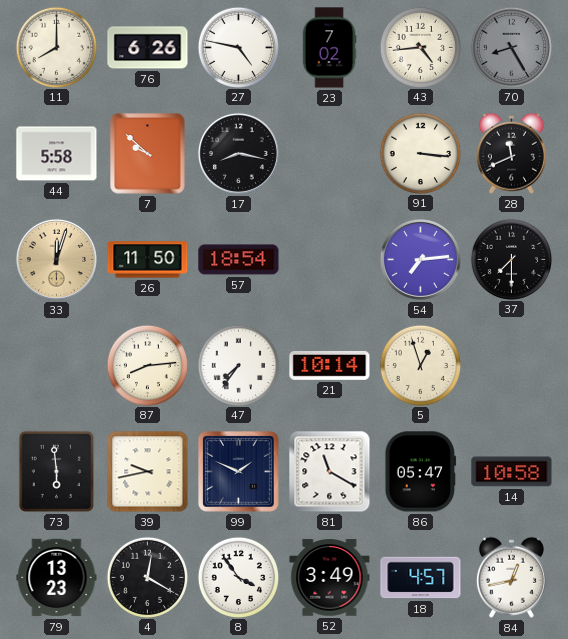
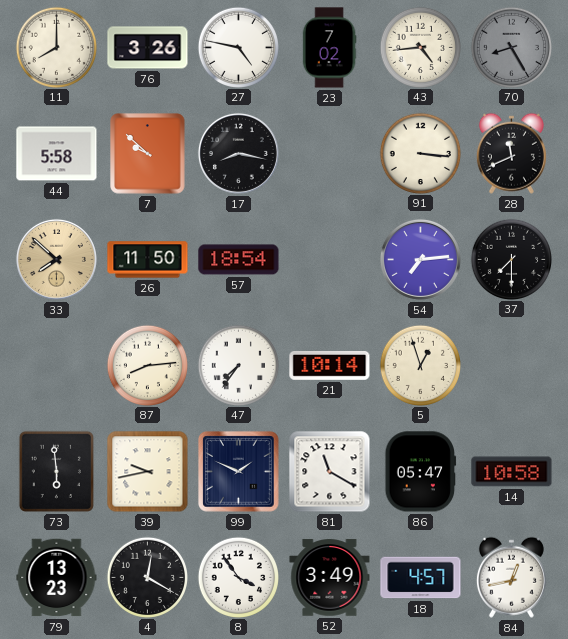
76: 6:26 -> 3:26 (148, 48)
33: 12:03 -> 7:52 (56, 259)
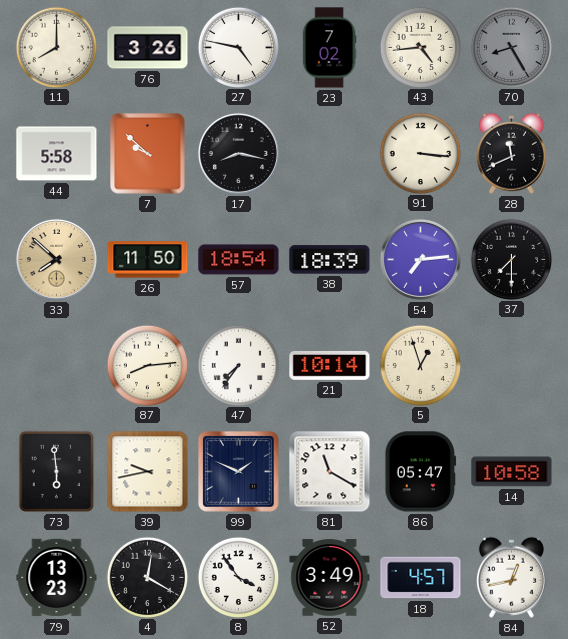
38: none -> 18:39 (330, 260)
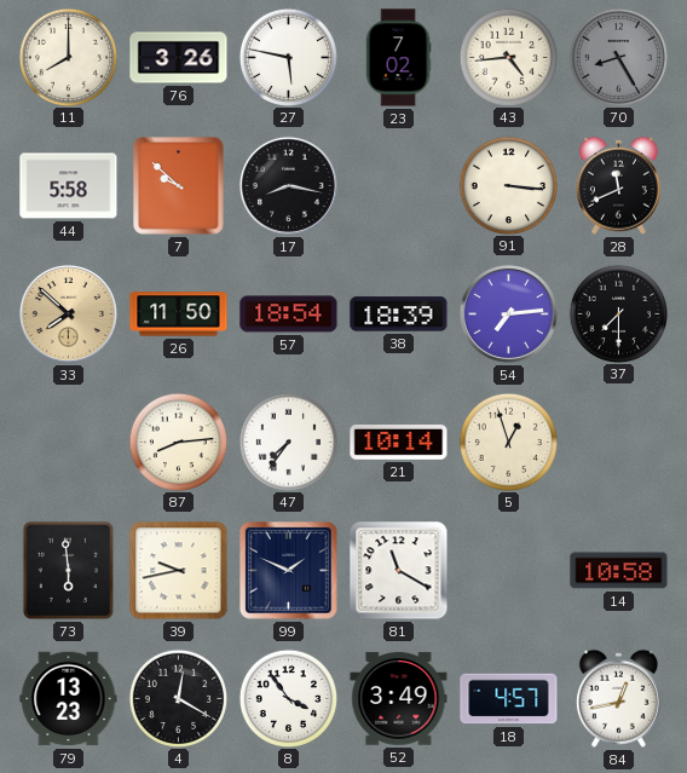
27: 4:47 -> 5:47 (288, 57)
86: 05:47 -> none (421, 472)
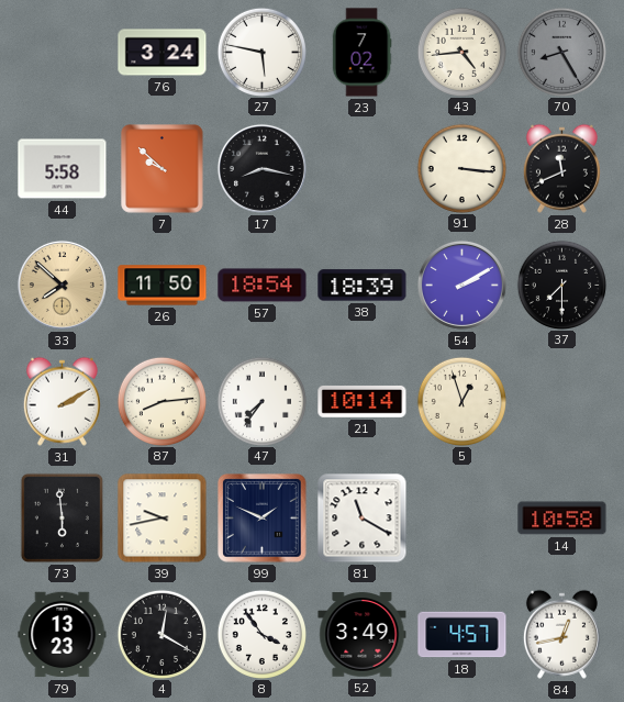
11: 8:00 -> none (68, 57)
76: 3:26 -> 3:24 (163, 53)
54: 7:14 -> 2:10 (461, 285)
31: none -> 2:10 (62, 401)
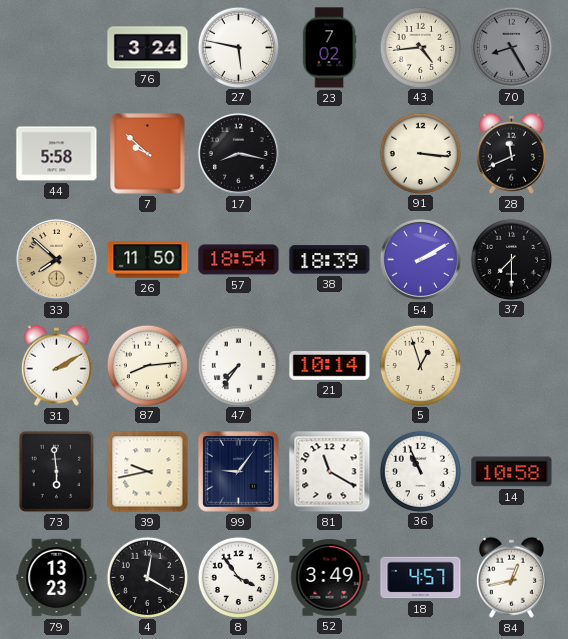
99: 1:49 -> 9:06 (239, 472)
36: none -> 10:56 (420, 471)
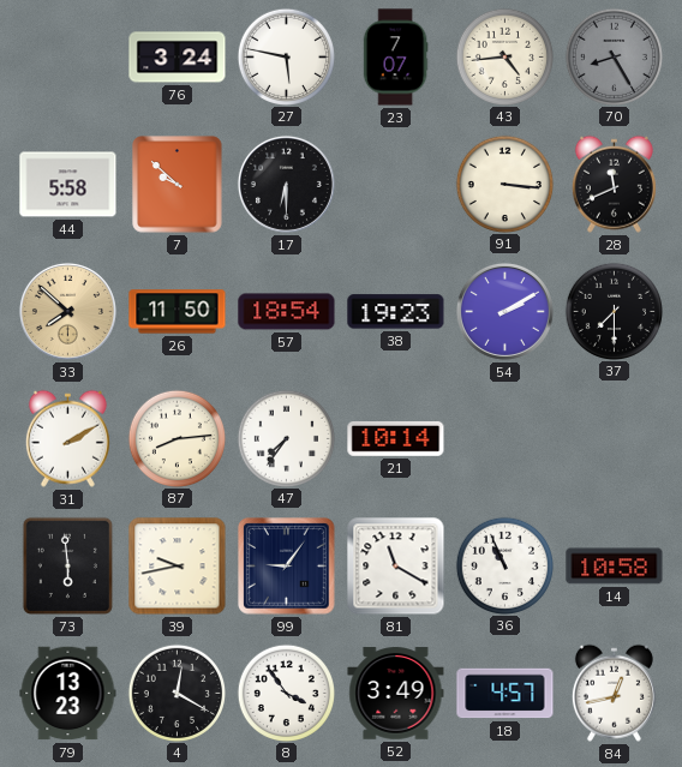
23: 7:02 -> 7:07 (395, 58)
17: 8:17 -> 6:30 (286, 184)
38: 18:39 -> 19:23 (396, 312)
5: 12:57 -> none (420, 365)
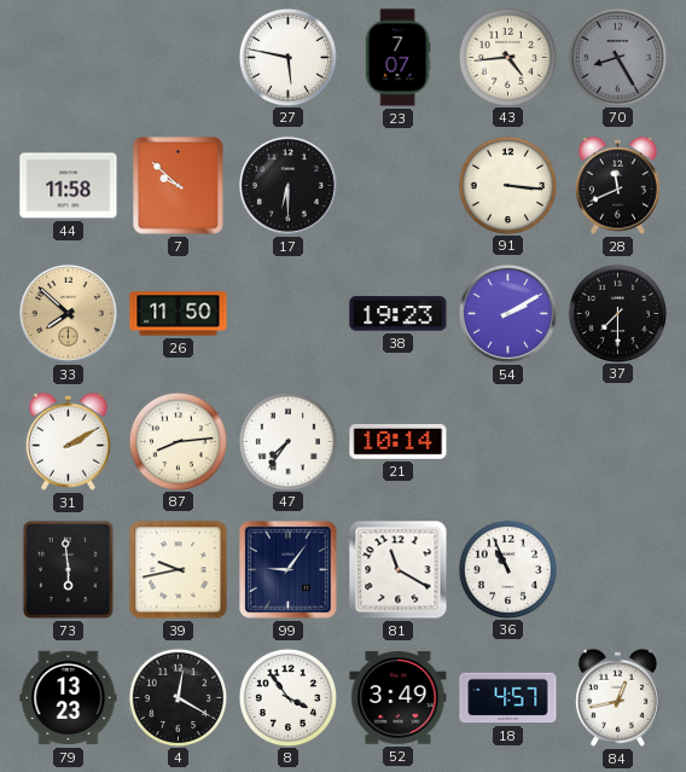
76: 3:24 -> none (178, 58)
44: 5:58 -> 11:58 (69, 186)
57: 18:54 -> none (287, 312)
14: 10:58 -> none (615, 567)
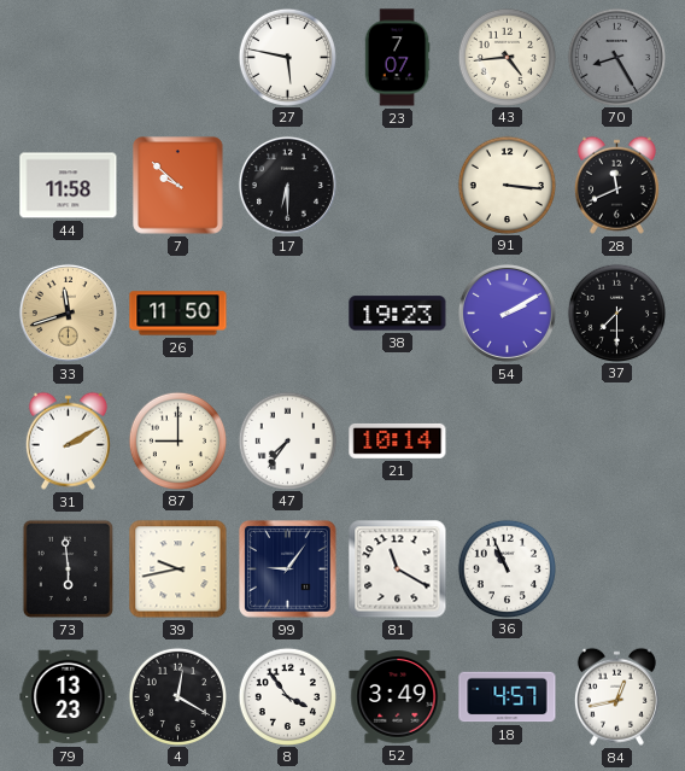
33: 7:52 -> 11:42 (68, 313)
87: 8:14 -> 9:00 (177, 440)
